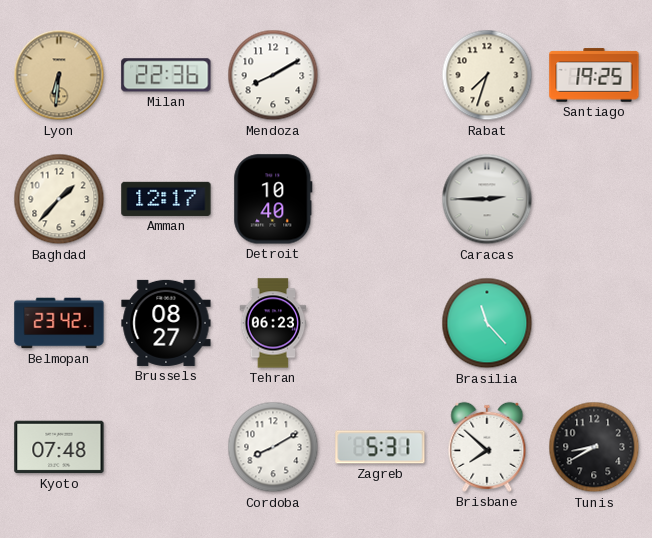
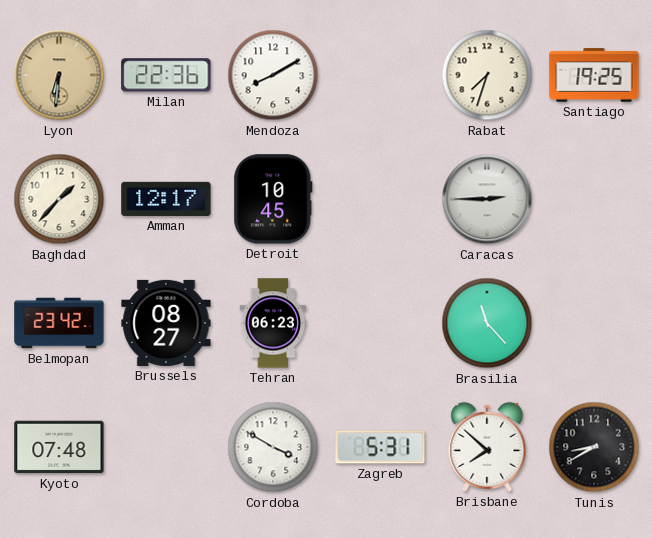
Detroit: 10:40 -> 10:45 (273, 199)
Cordoba: 8:10 -> 3:50 (273, 447)
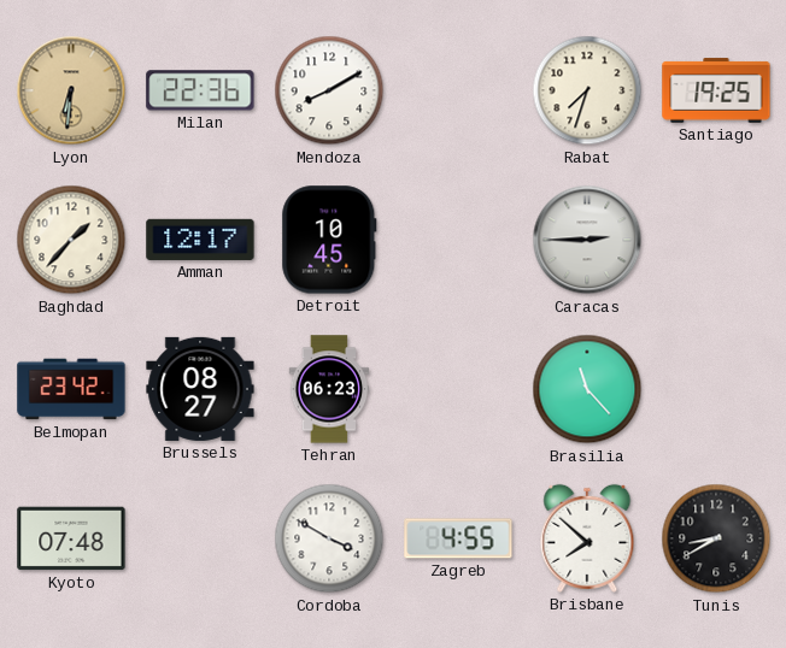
Zagreb: 5:31 -> 4:55 (458, 538)
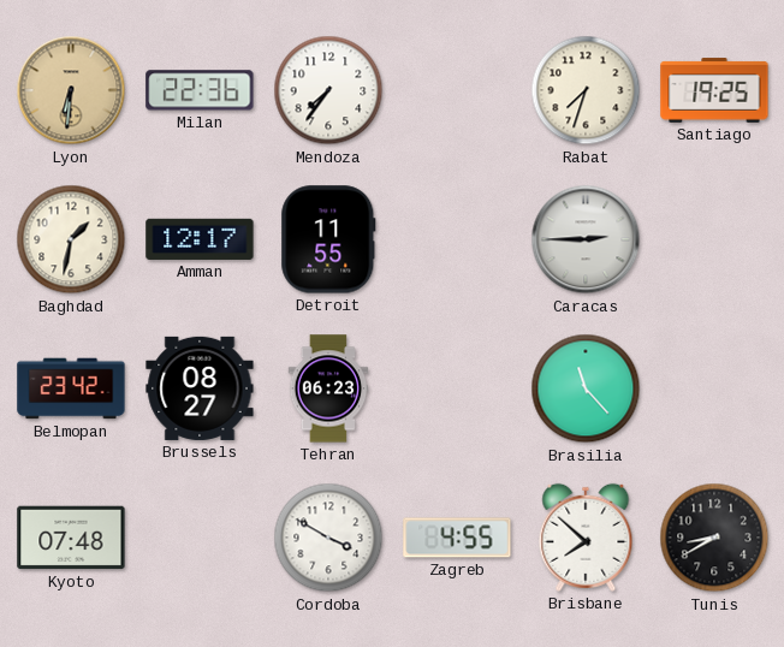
Mendoza: 8:10 -> 7:36 (328, 90)
Baghdad: 1:37 -> 1:32 (71, 239)
Detroit: 10:45 -> 11:55 (328, 239)
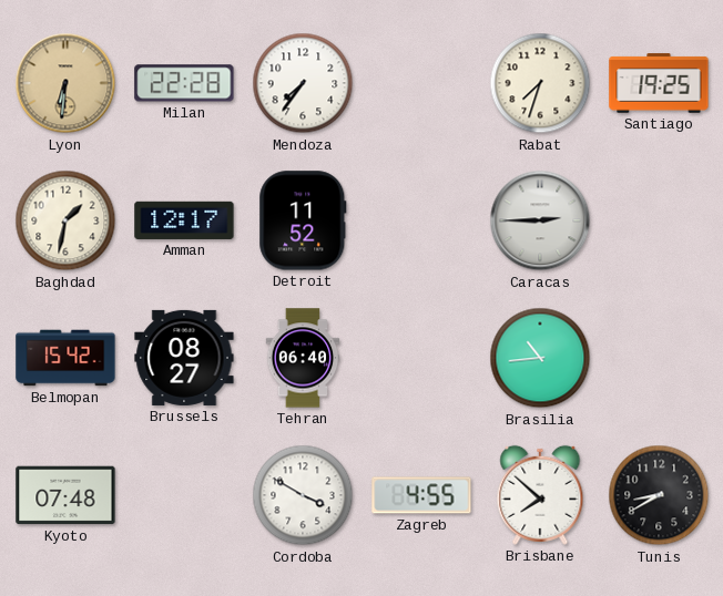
Milan: 22:36 -> 22:28 (184, 83)
Detroit: 11:55 -> 11:52 (303, 220)
Belmopan: 23:42 -> 15:42 (65, 358)
Tehran: 06:23 -> 06:40 (303, 358)
Brasilia: 11:23 -> 10:44 (540, 358)
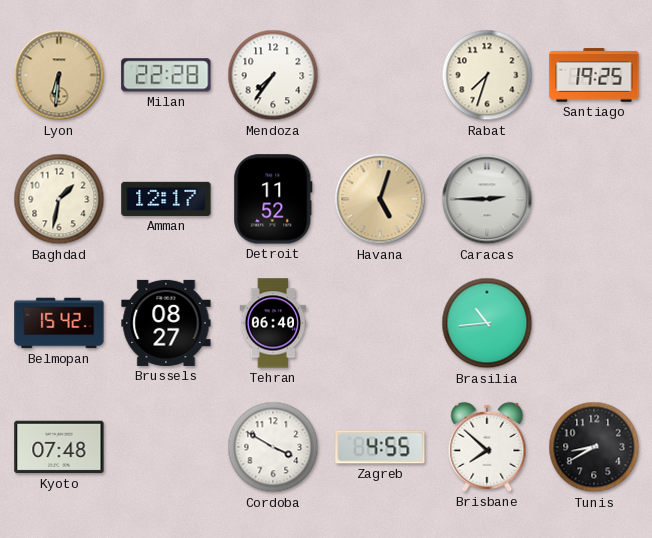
Havana: none -> 5:03 (380, 199)
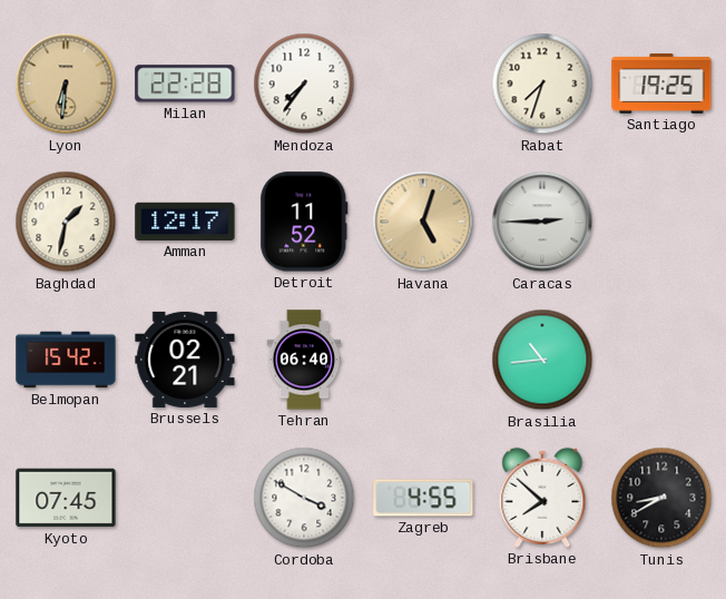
Brussels: 08:27 -> 02:21 (185, 360)
Kyoto: 07:48 -> 07:45 (66, 498)
